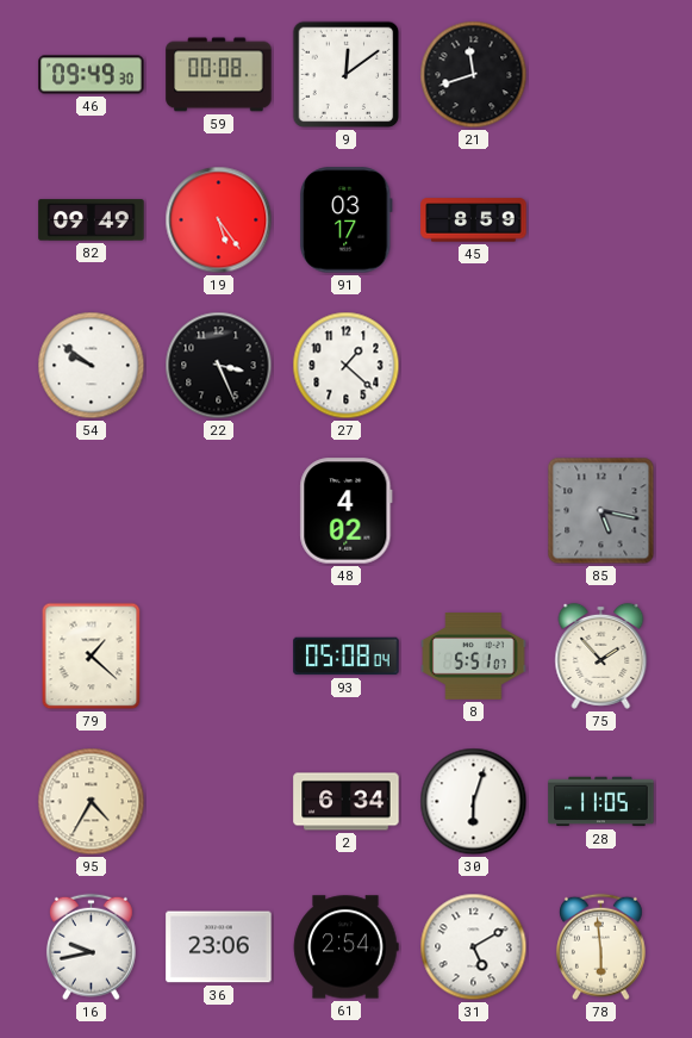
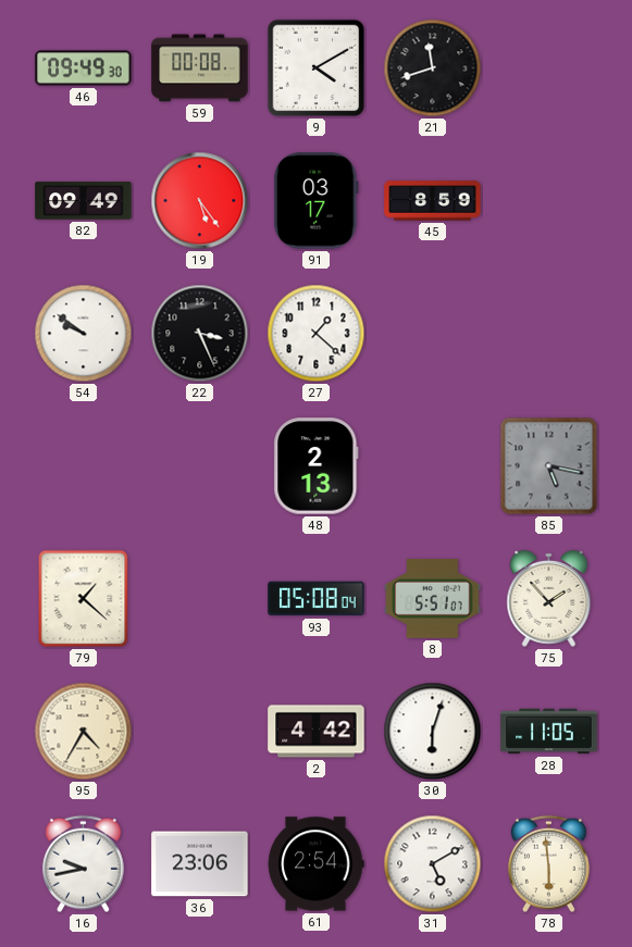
9: 12:09 -> 4:10 (317, 68)
48: 4:02 -> 2:13 (317, 466)
2: 6:34 -> 4:42 (317, 732)
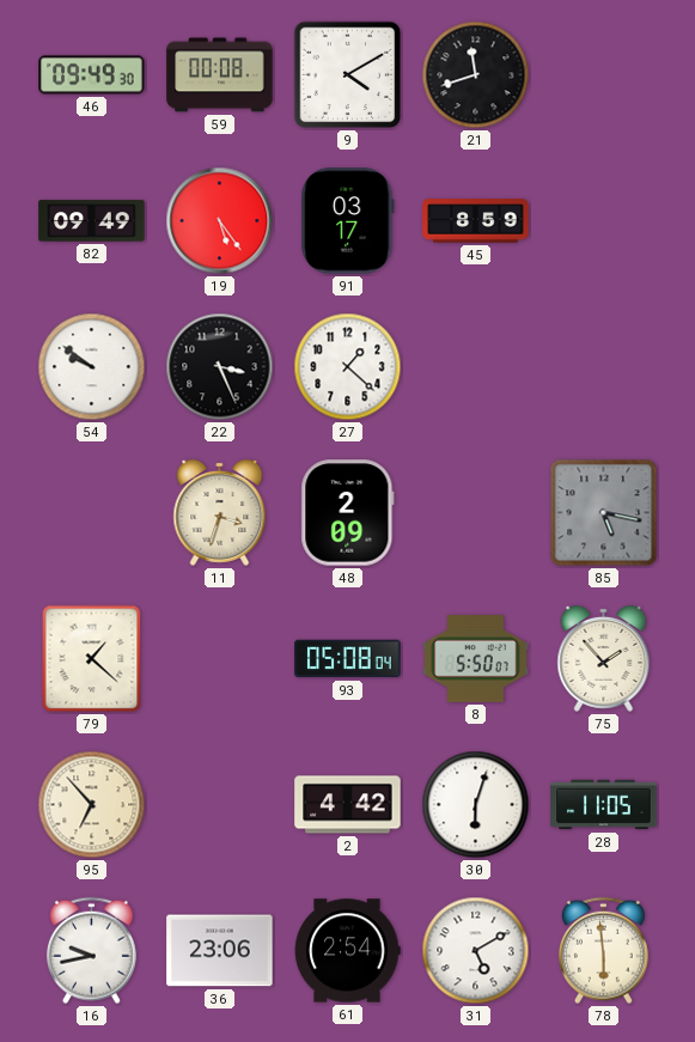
11: none -> 3:33 (220, 512)
48: 2:13 -> 2:09 (348, 513)
8: 5:51 -> 5:50 (476, 659)
95: 4:35 -> 6:53 (92, 805)
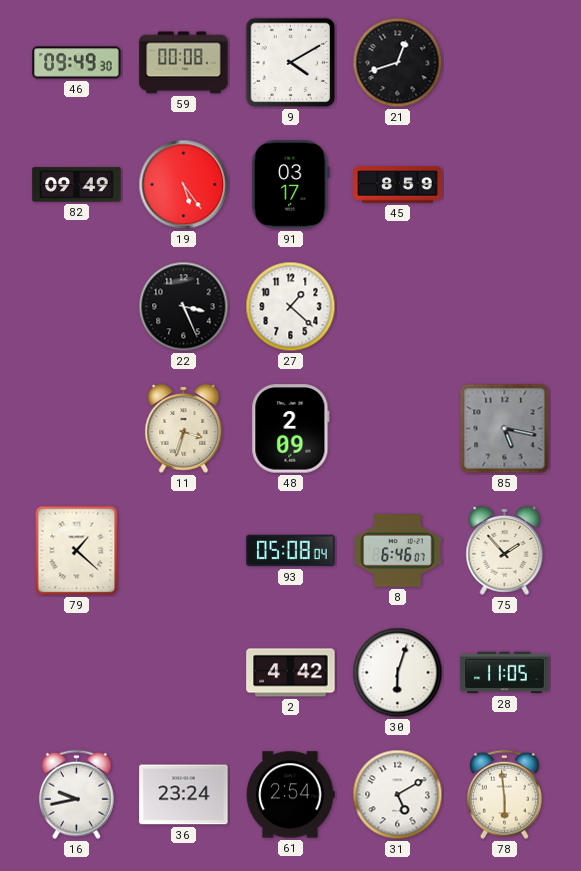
21: 11:42 -> 12:42 (398, 63)
54: 9:51 -> none (92, 367)
8: 5:50 -> 6:46 (398, 551)
95: 6:53 -> none (92, 805)
36: 23:06 -> 23:24 (184, 795)
